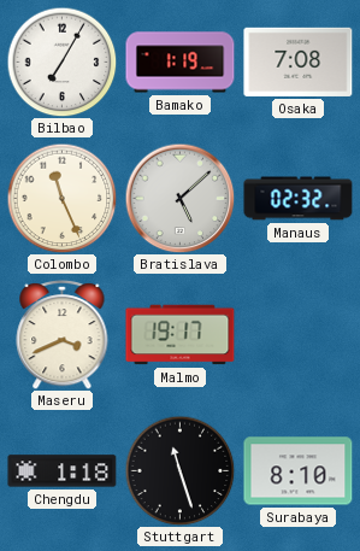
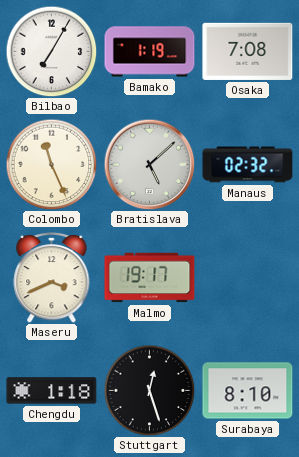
Stuttgart: 11:27 -> 12:27 (149, 390)
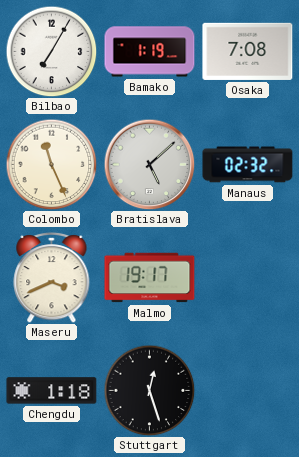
Surabaya: 8:10 -> none (248, 391)
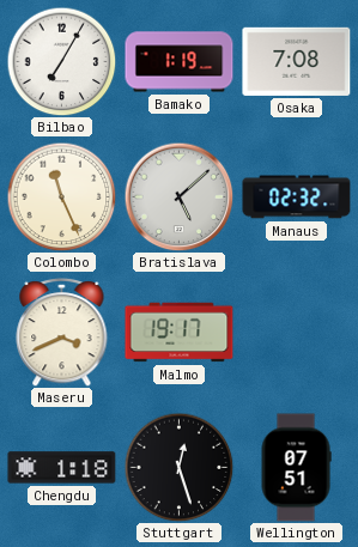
Wellington: none -> 07:51 (296, 468)
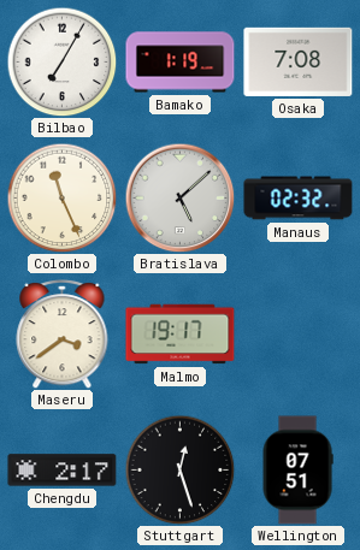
Maseru: 3:41 -> 3:39 (63, 333)
Chengdu: 1:18 -> 2:17 (63, 471)
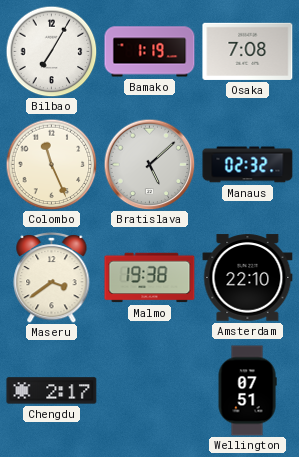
Malmo: 19:17 -> 19:38 (150, 278)
Amsterdam: none -> 22:10 (248, 278)
Stuttgart: 12:27 -> none (179, 469)
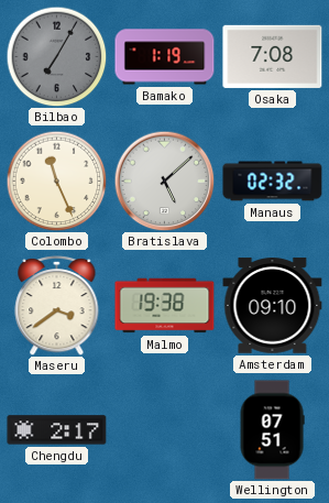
Bilbao dial: white -> grey (56, 56)
Amsterdam: 22:10 -> 09:10 (273, 306)
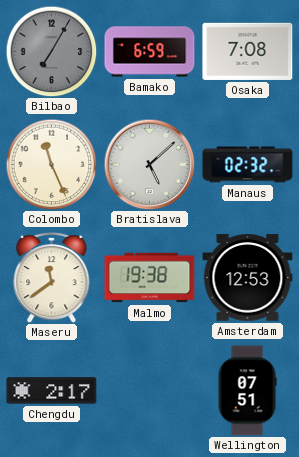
Bamako: 1:19 -> 6:59 (150, 52)
Maseru: 3:39 -> 11:39 (52, 277)
Amsterdam: 09:10 -> 12:53 (248, 278)
